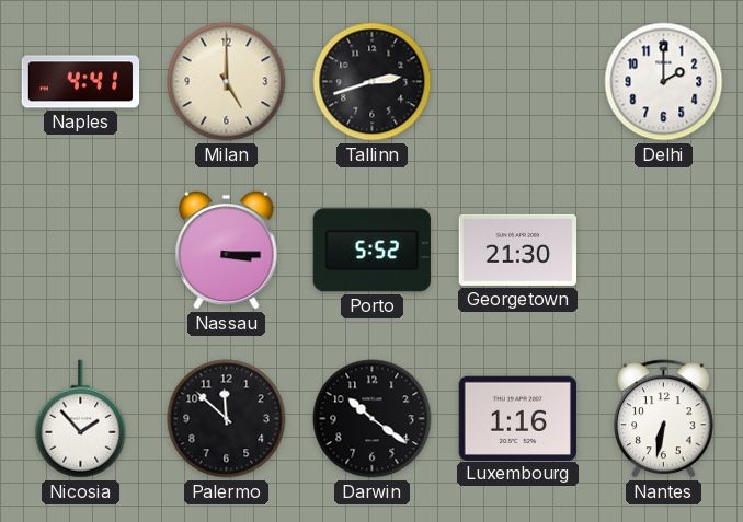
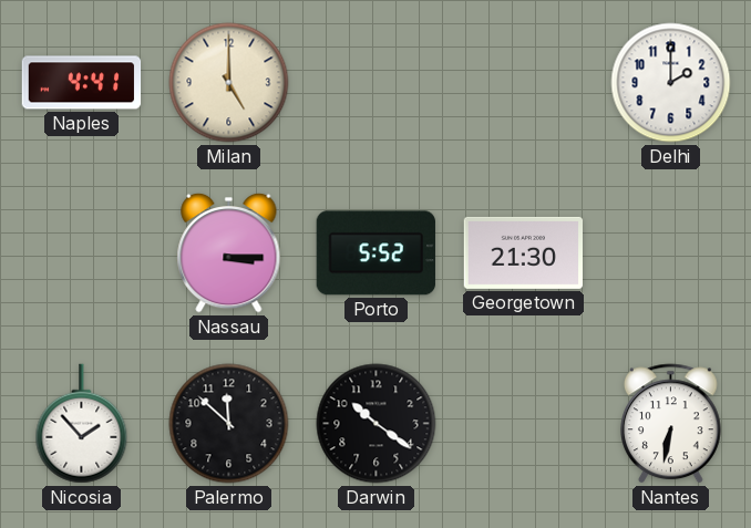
Tallinn: 2:42 -> none (373, 82)
Luxembourg: 1:16 -> none (517, 418)
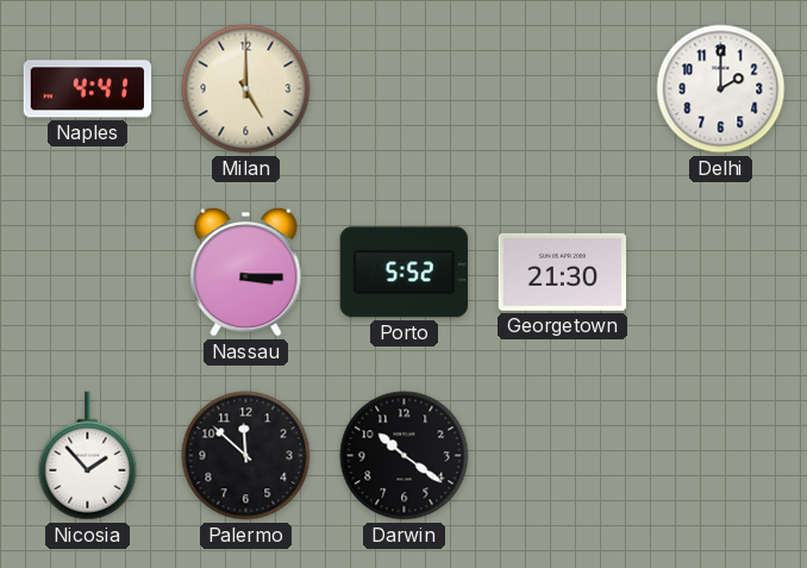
Nantes: 6:32 -> none (671, 424)
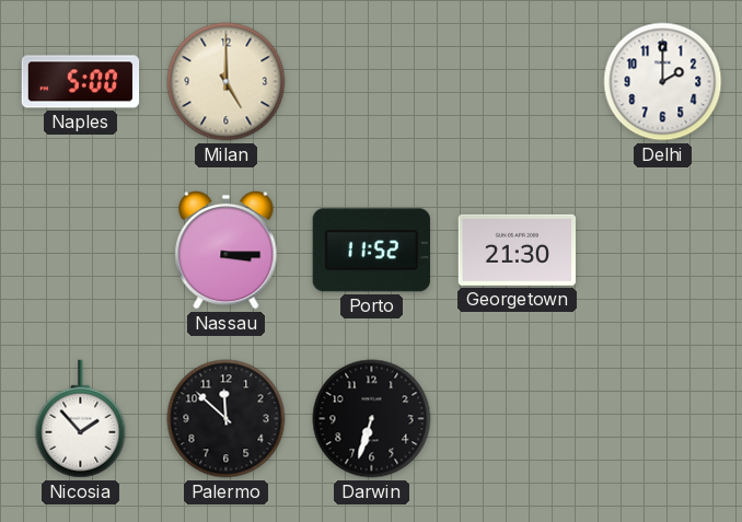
Naples: 4:41 -> 5:00 (81, 82)
Porto: 5:52 -> 11:52 (371, 251)
Darwin: 10:21 -> 6:33 (372, 419)
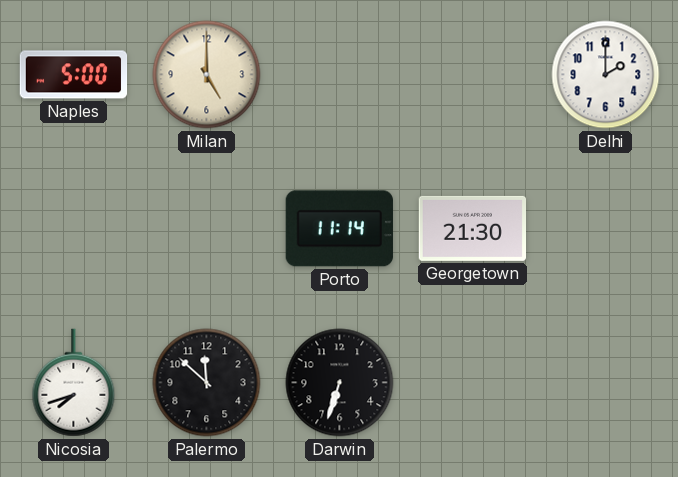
Nassau: 3:15 -> none (227, 250)
Porto: 11:52 -> 11:14 (339, 229)
Nicosia: 1:53 -> 7:42 (74, 383)
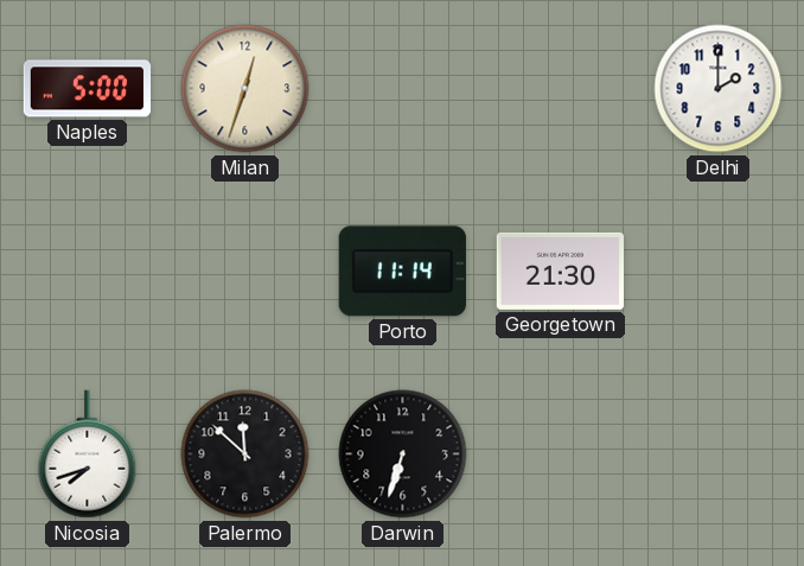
Milan: 5:00 -> 12:33 (245, 89)
